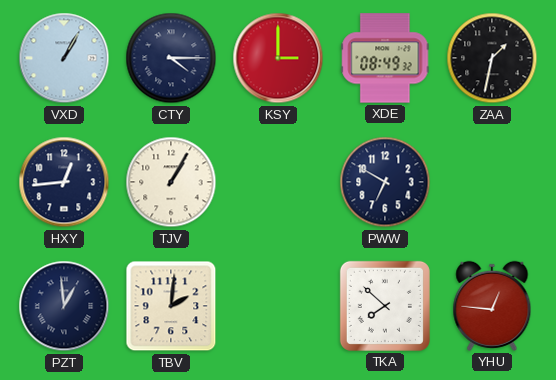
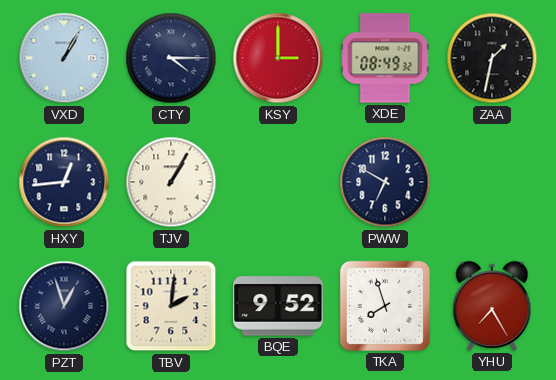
PZT: 12:59 -> 12:57 (64, 306)
BQE: none -> 9:52 (278, 306)
TKA: 7:52 -> 7:57 (385, 306)
YHU: 12:46 -> 7:25 (492, 306)
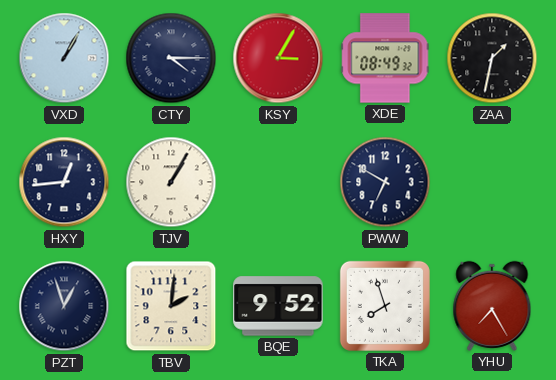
KSY: 3:00 -> 3:05 (278, 58)
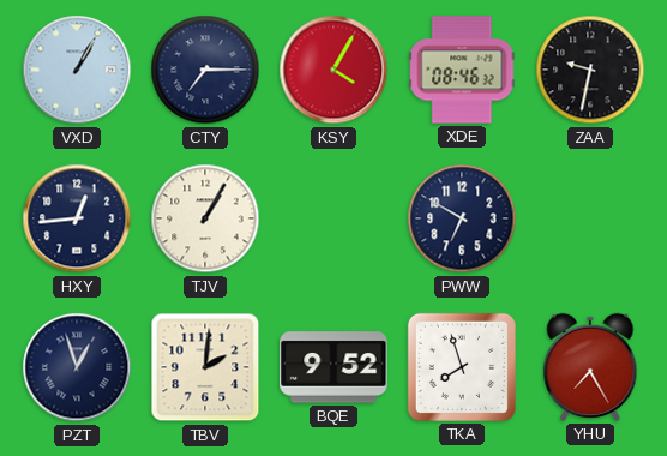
CTY: 4:15 -> 7:15 (205, 70)
KSY: 3:05 -> 4:05 (333, 70)
XDE: 08:49 -> 08:46 (462, 70)
ZAA: 1:32 -> 9:32 (590, 70)
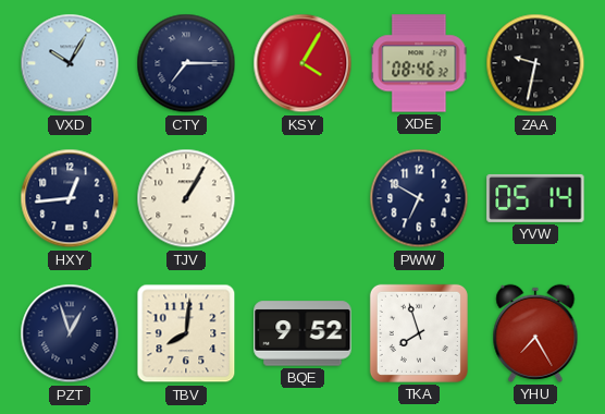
VXD: 1:05 -> 10:05 (70, 63)
YVW: none -> 05:14 (535, 198)
TBV: 2:01 -> 8:01 (186, 333)
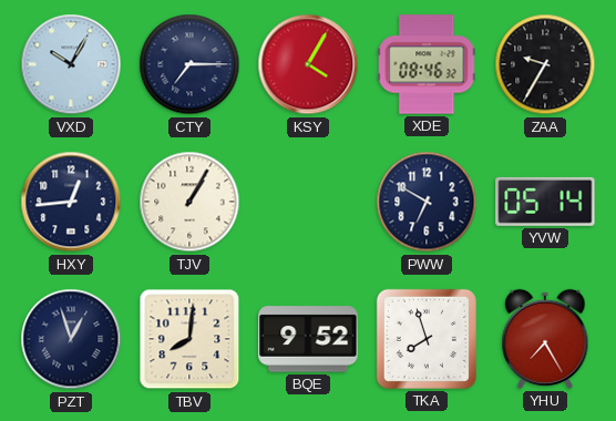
ZAA: 9:32 -> 9:35 (545, 64)
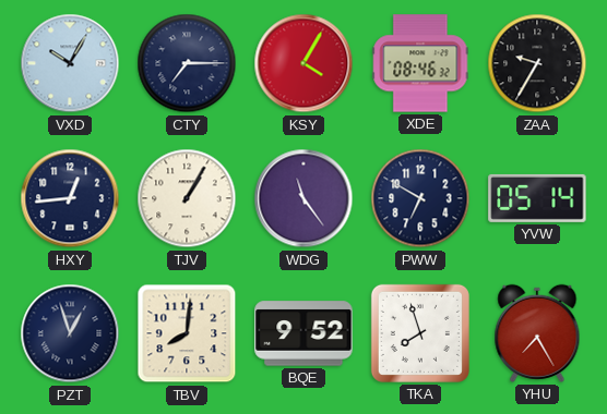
WDG: none -> 11:24 (303, 198)
